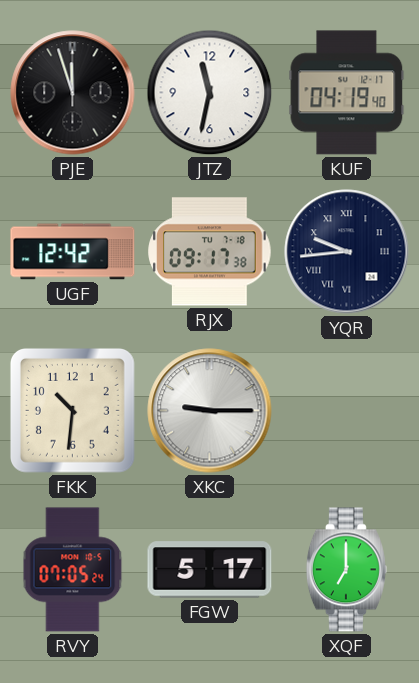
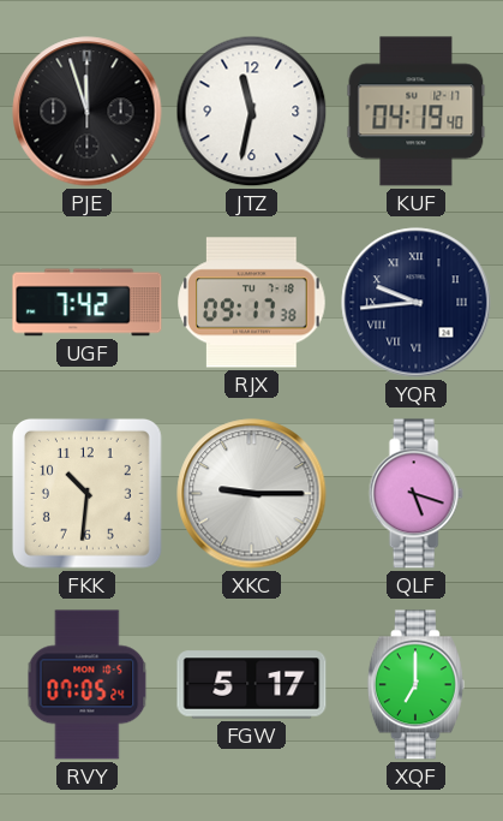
UGF: 12:42 -> 7:42 (88, 303)
QLF: none -> 5:18 (415, 494)
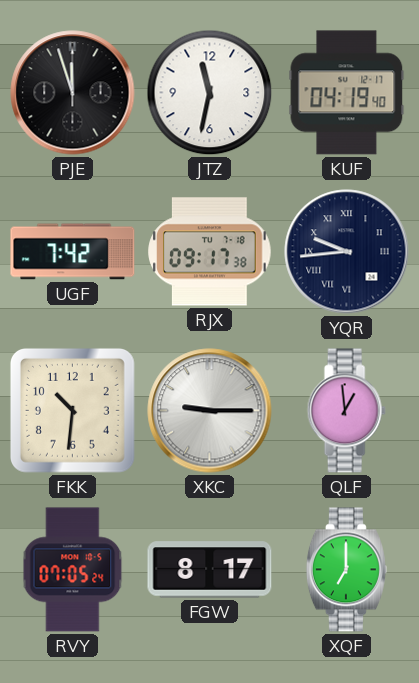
QLF: 5:18 -> 12:59 (346, 411)
FGW: 5:17 -> 8:17 (210, 570)
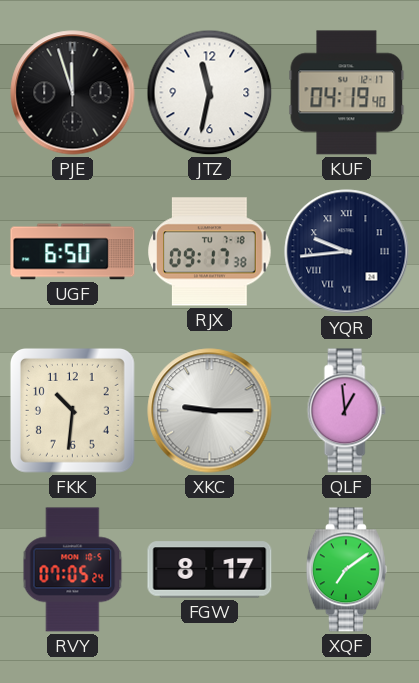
UGF: 7:42 -> 6:50 (73, 252)
XQF: 7:00 -> 7:09 (346, 570)
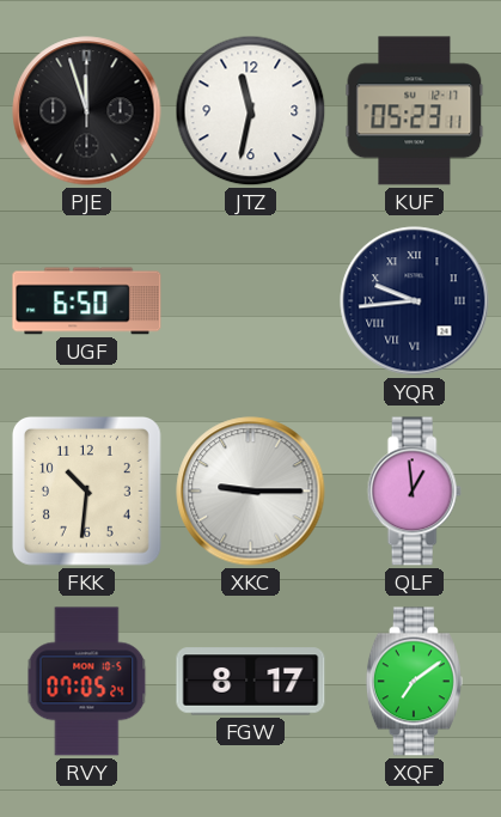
KUF: 04:19 -> 05:23 (415, 111)
RJX: 09:17 -> none (210, 252)
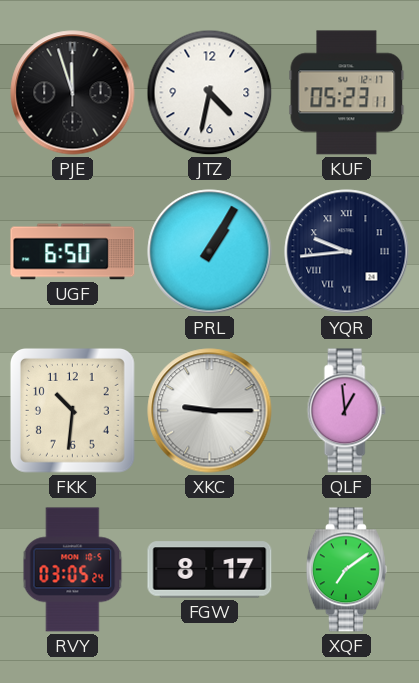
JTZ: 11:32 -> 4:32 (210, 93)
PRL: none -> 1:05 (210, 252)
RVY: 07:05 -> 03:05 (73, 570)
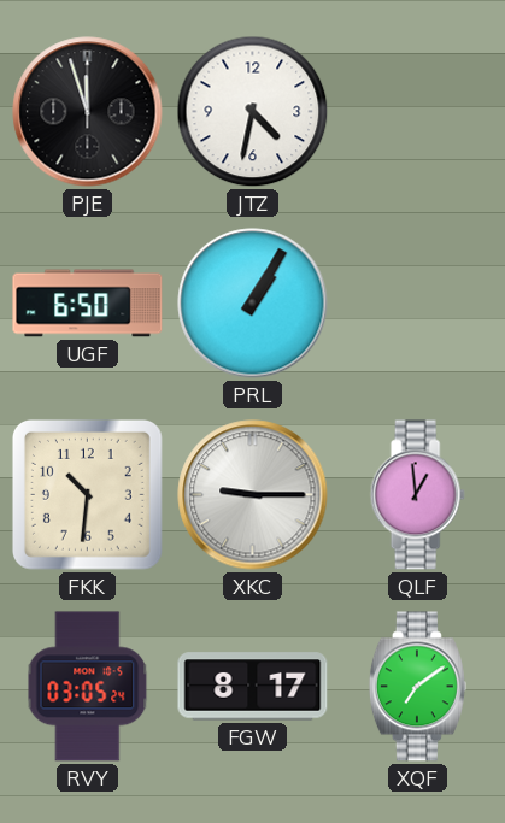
KUF: 05:23 -> none (347, 93)
YQR: 9:44 -> none (347, 252)
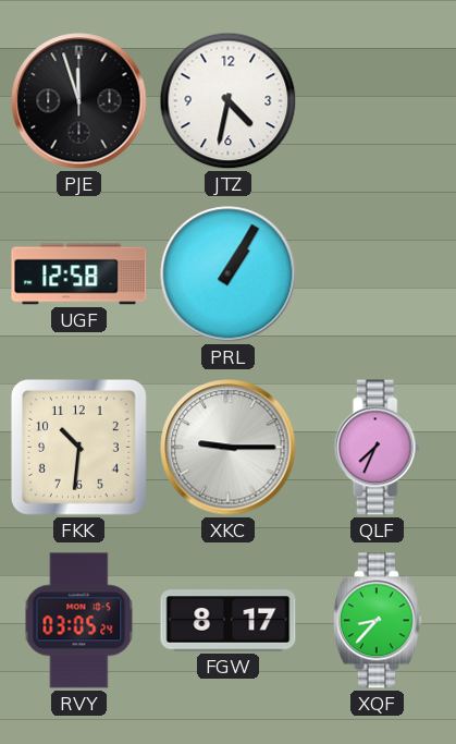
UGF: 6:50 -> 12:58 (79, 275)
QLF: 12:59 -> 7:34 (377, 448)
XQF: 7:09 -> 8:37 (377, 621)
